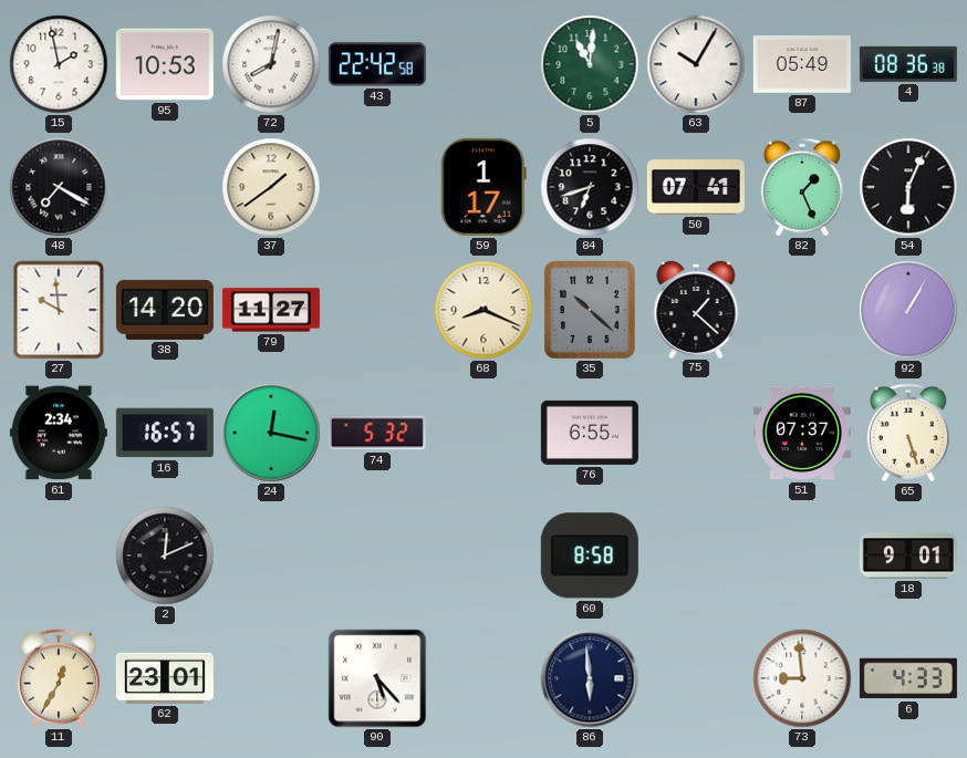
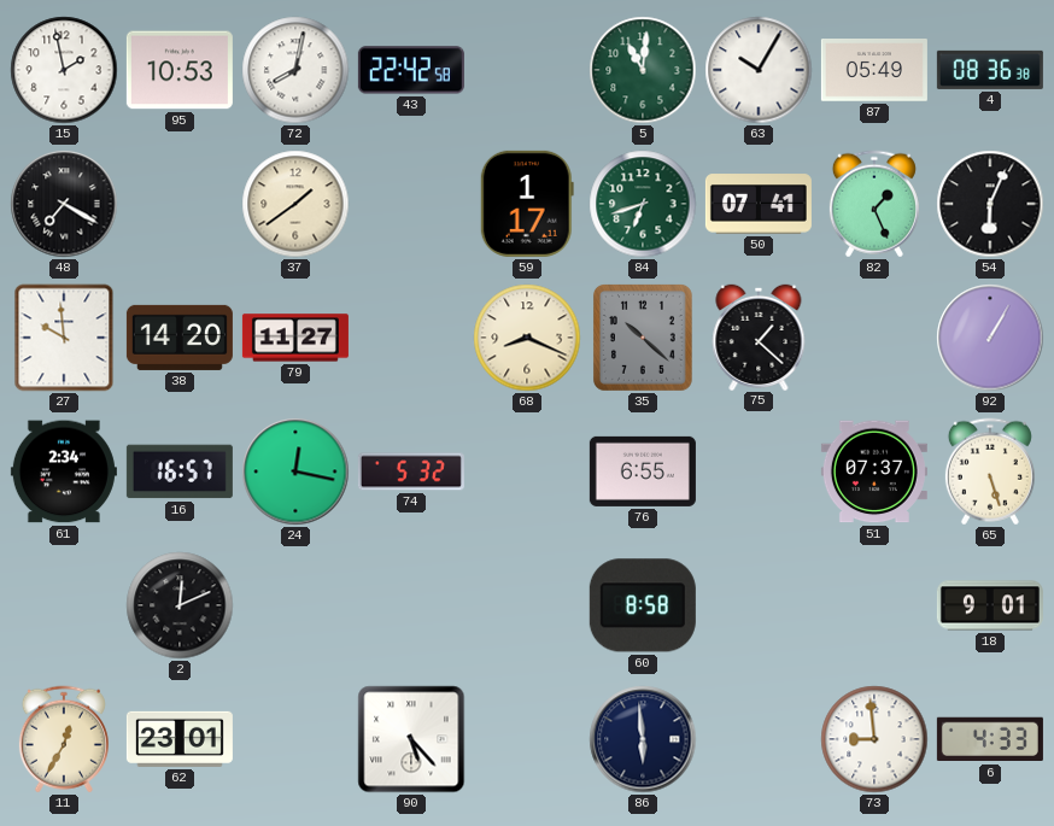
84 dial: black -> green (643, 204)
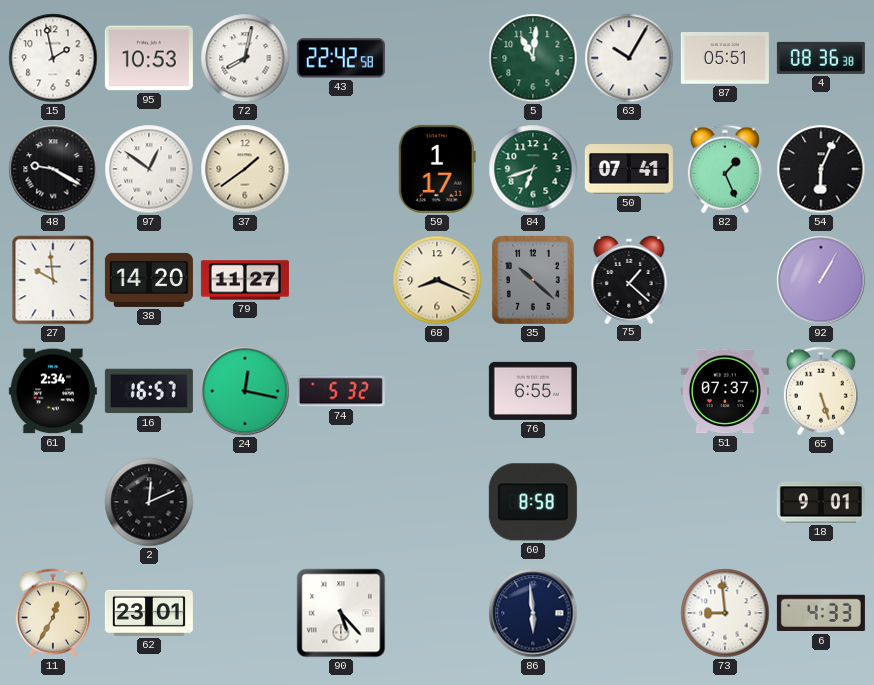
87: 05:49 -> 05:51 (725, 59)
48: 7:20 -> 9:20 (53, 169)
97: none -> 12:51 (149, 169)
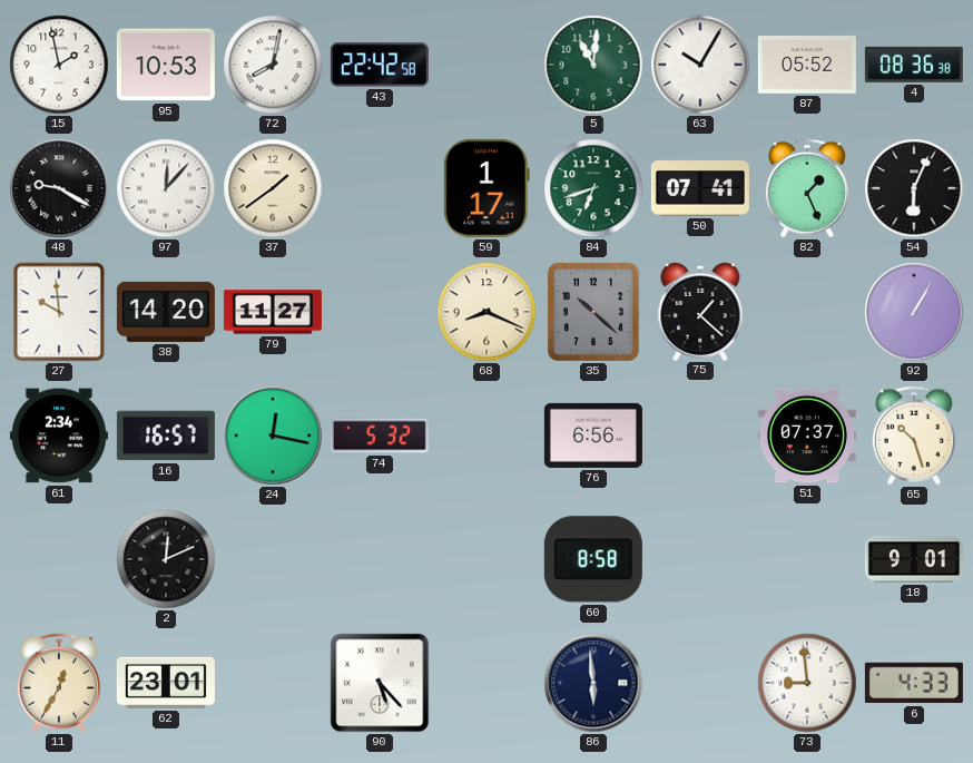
87: 05:51 -> 05:52 (807, 66)
97: 12:51 -> 12:07 (166, 188)
76: 6:55 -> 6:56 (593, 436)
65: 5:27 -> 10:27 (914, 436)
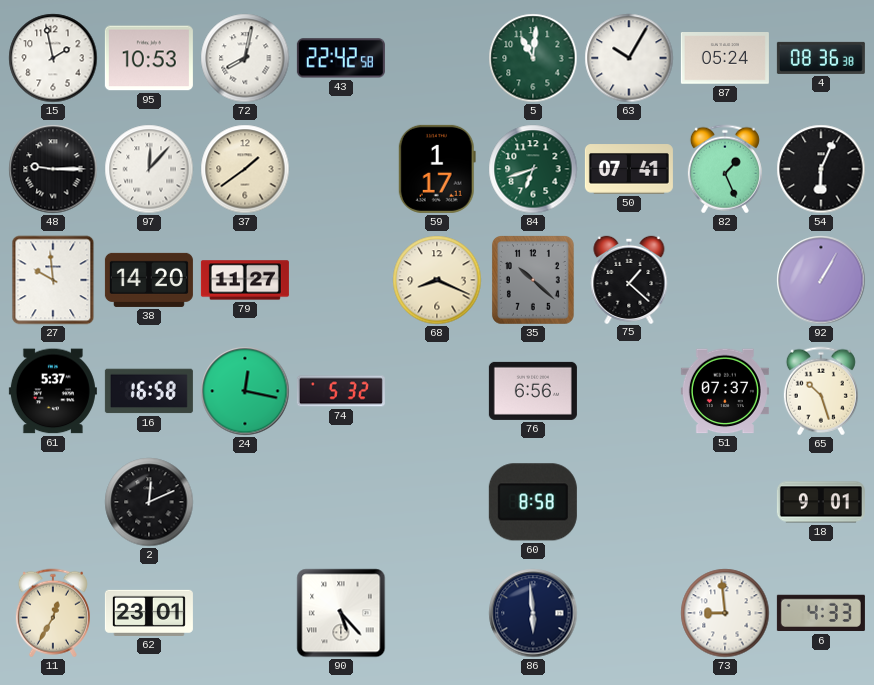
87: 05:52 -> 05:24 (725, 59)
48: 9:20 -> 9:15 (53, 169)
61: 2:34 -> 5:37 (53, 391)
16: 16:57 -> 16:58 (149, 391)
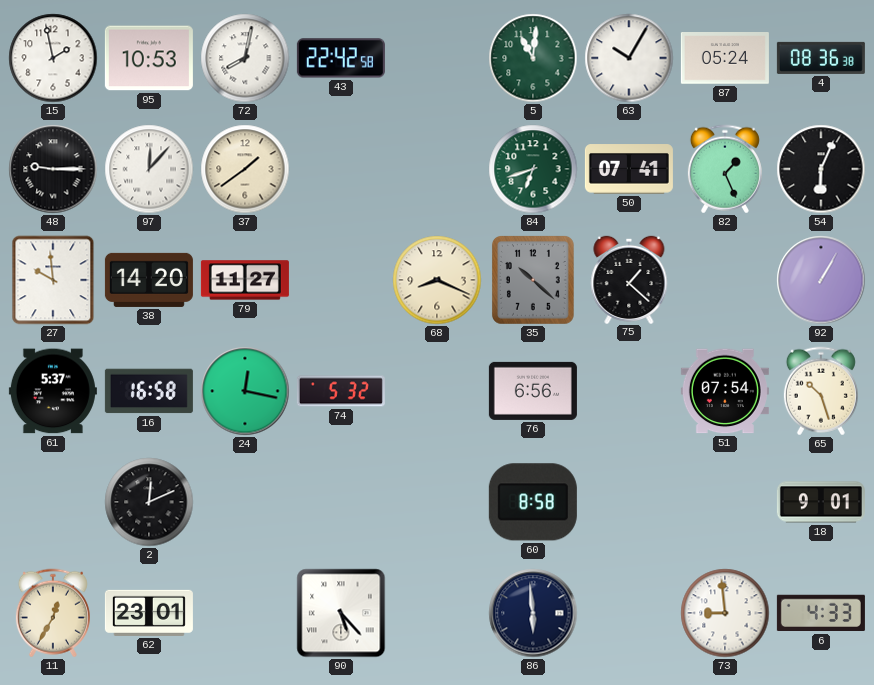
59: 1:17 -> none (437, 169)
51: 07:37 -> 07:54 (725, 391)
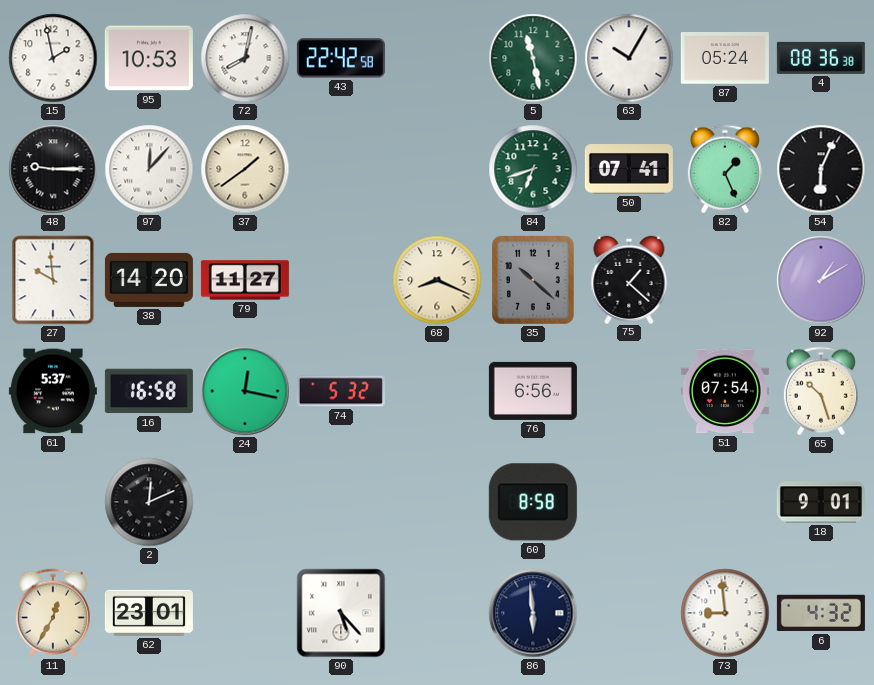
5: 11:01 -> 11:28 (533, 58)
92: 1:05 -> 1:10 (821, 280)
6: 4:33 -> 4:32 (821, 613)
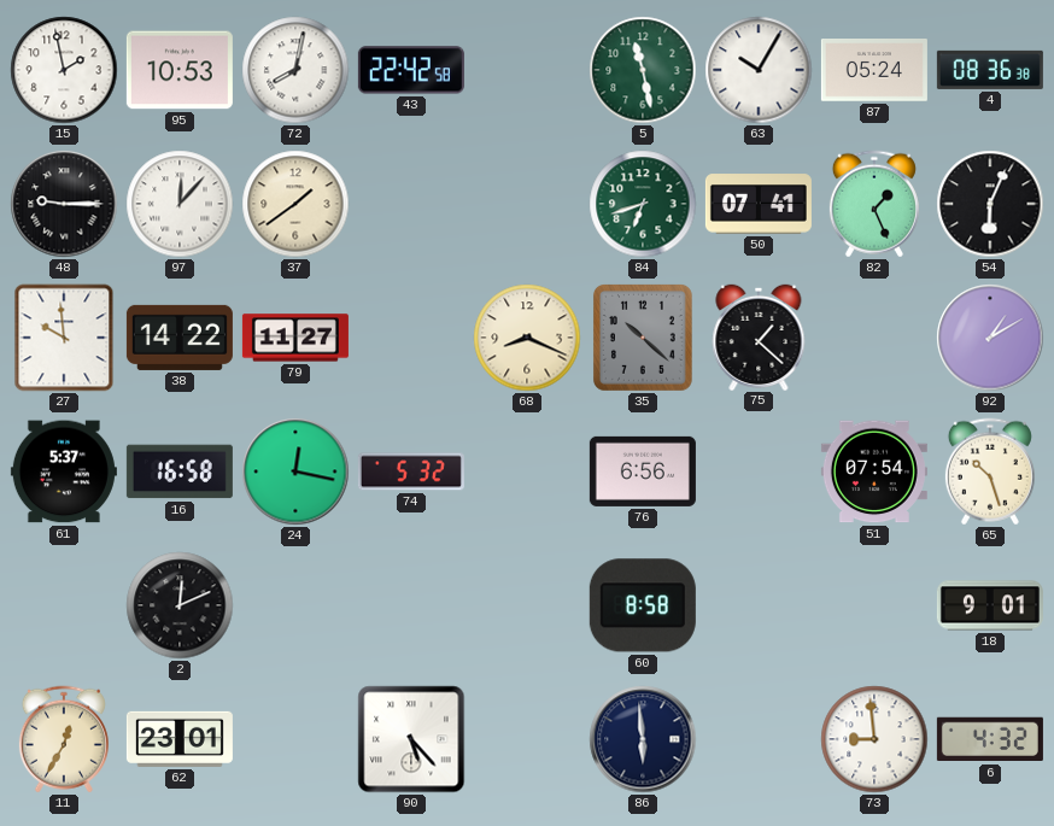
38: 14:20 -> 14:22 (180, 338)
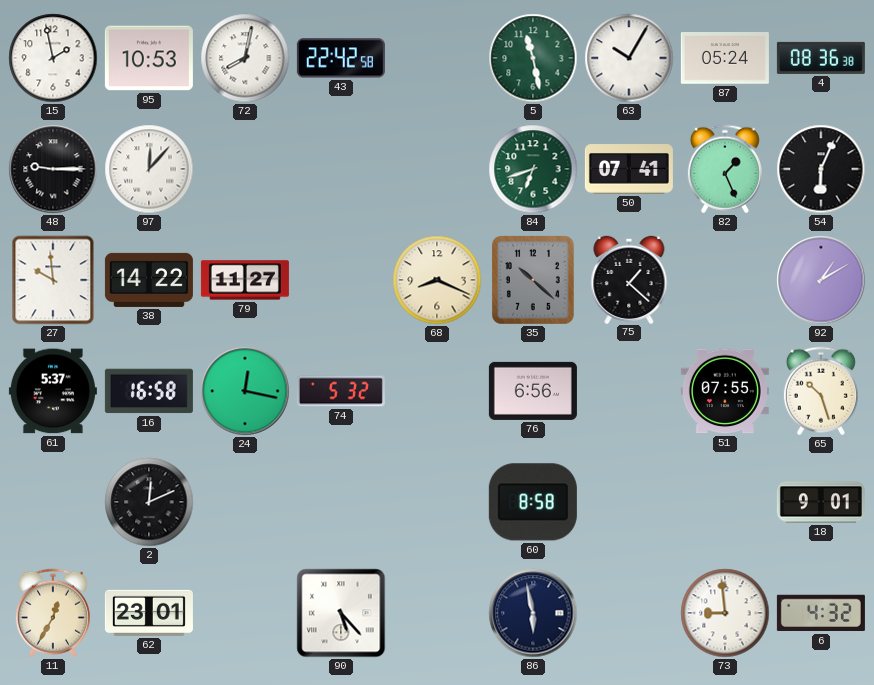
37: 1:39 -> none (295, 204)
51: 07:54 -> 07:55 (725, 391)
86: 5:59 -> 5:58 (533, 613)
